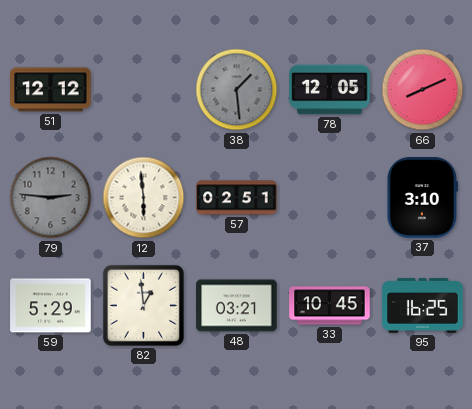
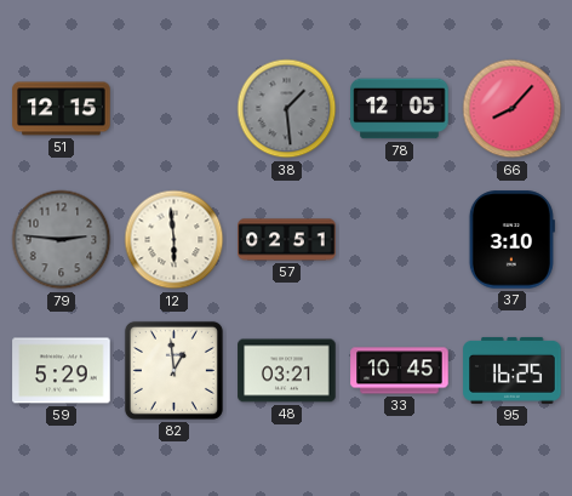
51: 12:12 -> 12:15 (62, 109)
66: 8:11 -> 8:07 (513, 109)
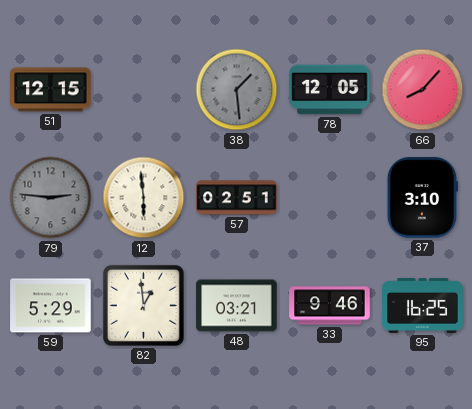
33: 10:45 -> 9:46 (330, 306)
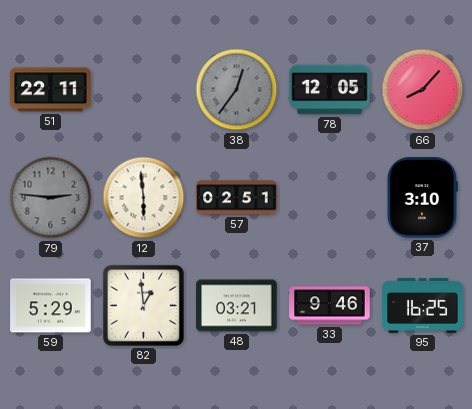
51: 12:15 -> 22:11 (51, 90)
38: 1:29 -> 12:36 (237, 90)
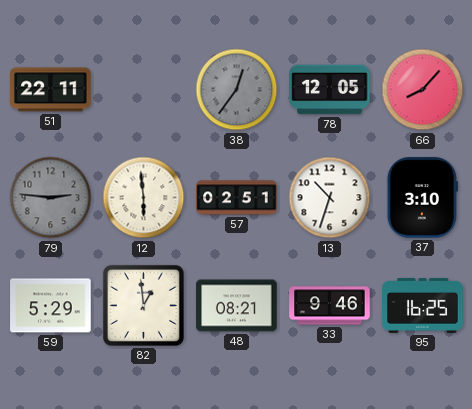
13: none -> 10:33 (330, 198)
48: 03:21 -> 08:21 (237, 306)
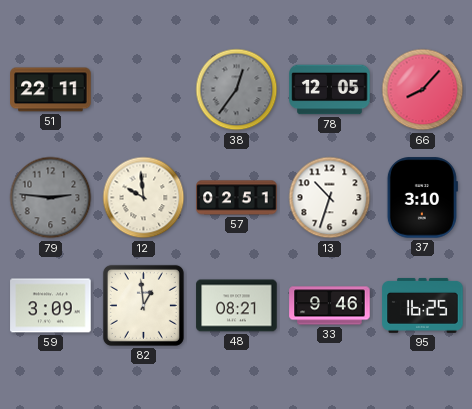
12: 5:59 -> 9:59 (144, 198)
59: 5:29 -> 3:09 (51, 306)
